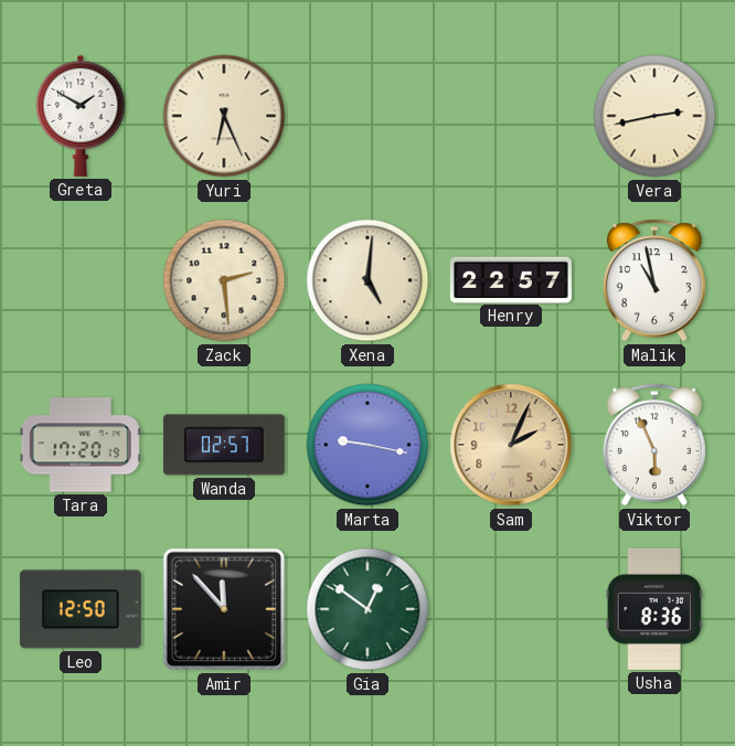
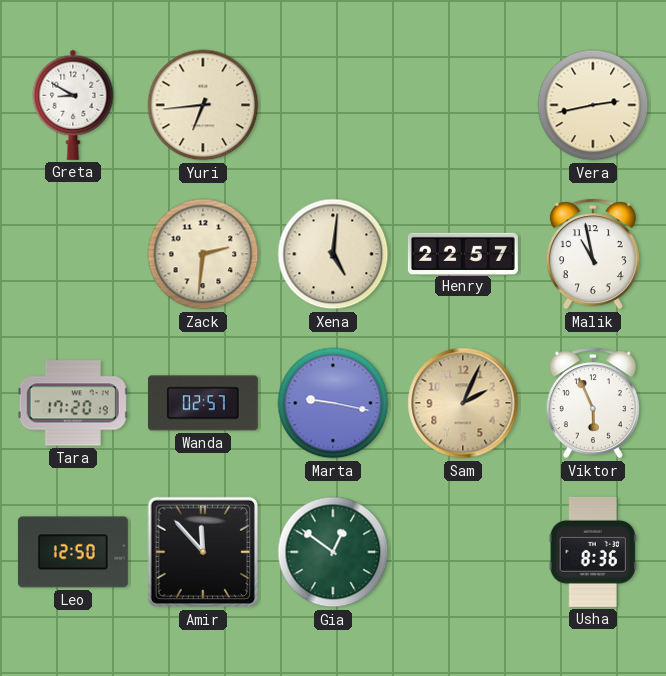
Greta: 1:50 -> 8:50 (73, 105)
Yuri: 6:26 -> 6:44 (203, 105)
Zack: 2:29 -> 2:31 (203, 254)
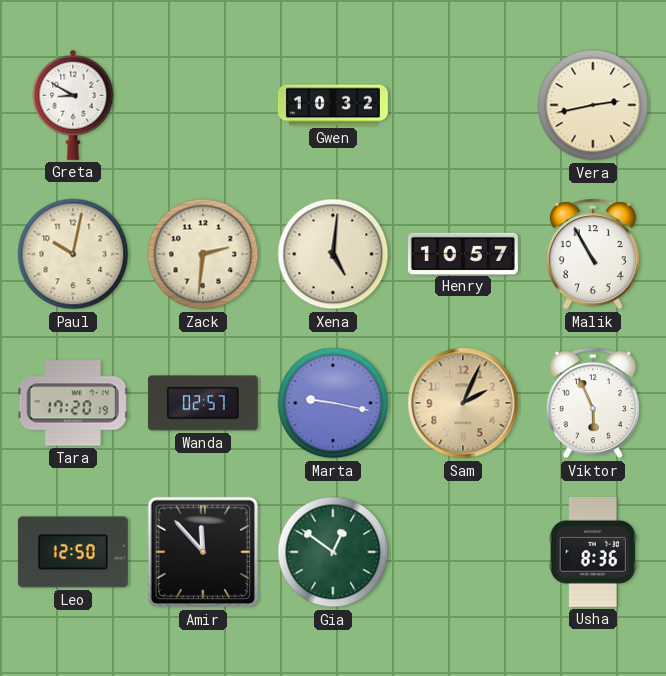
Yuri: 6:44 -> none (203, 105)
Gwen: none -> 10:32 (333, 105)
Paul: none -> 10:02 (73, 254)
Henry: 22:57 -> 10:57 (463, 253)
Malik: 10:58 -> 10:55 (593, 254)
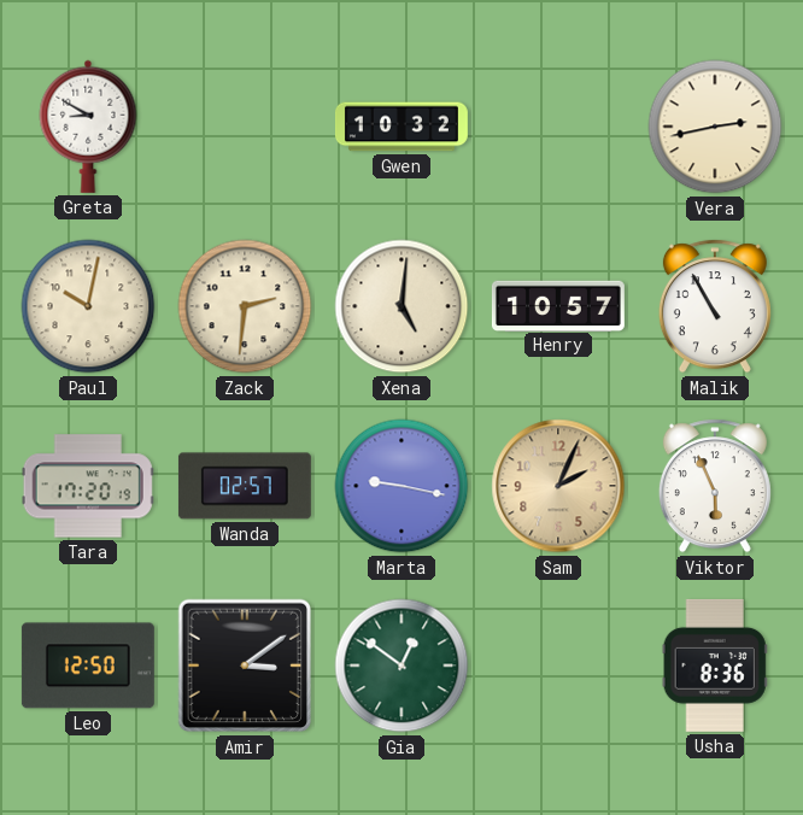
Amir: 11:53 -> 3:09 (245, 666)
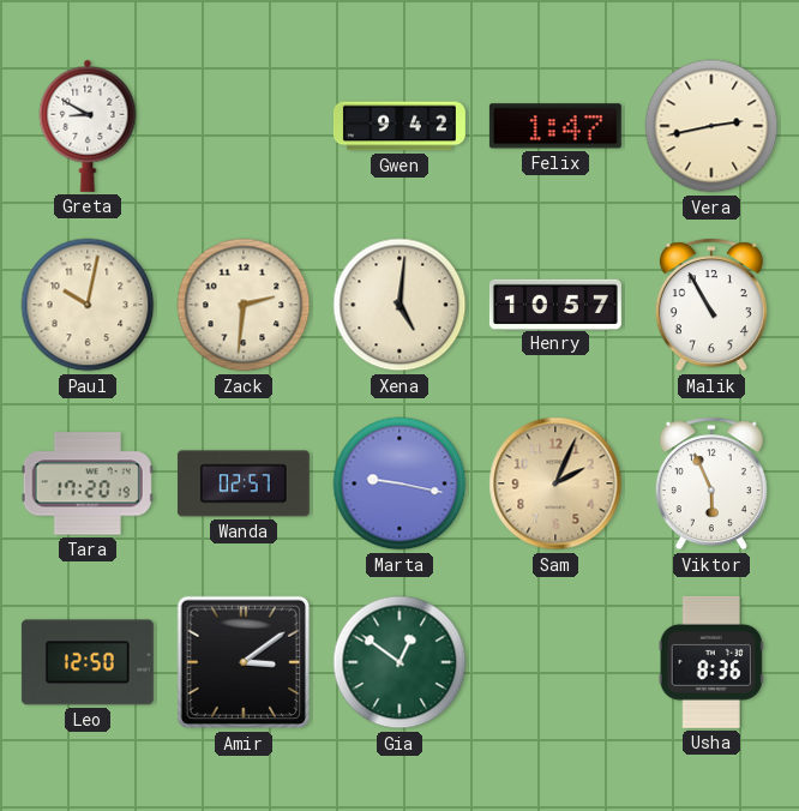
Gwen: 10:32 -> 9:42 (400, 126)
Felix: none -> 1:47 (555, 126)
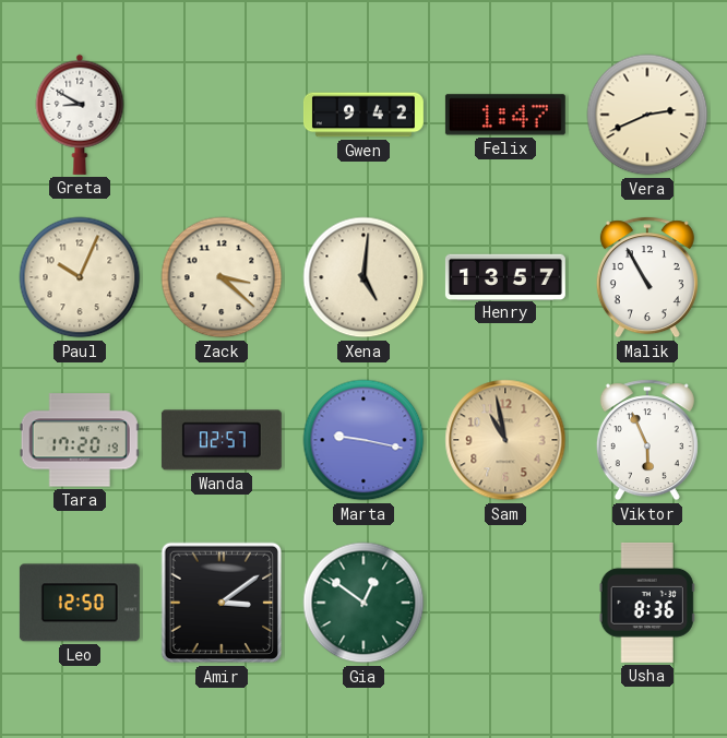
Vera: 2:43 -> 2:41 (647, 115)
Paul: 10:02 -> 10:04 (80, 277)
Zack: 2:31 -> 3:22 (222, 277)
Henry: 10:57 -> 13:57 (505, 276)
Sam: 2:04 -> 10:58 (505, 440)
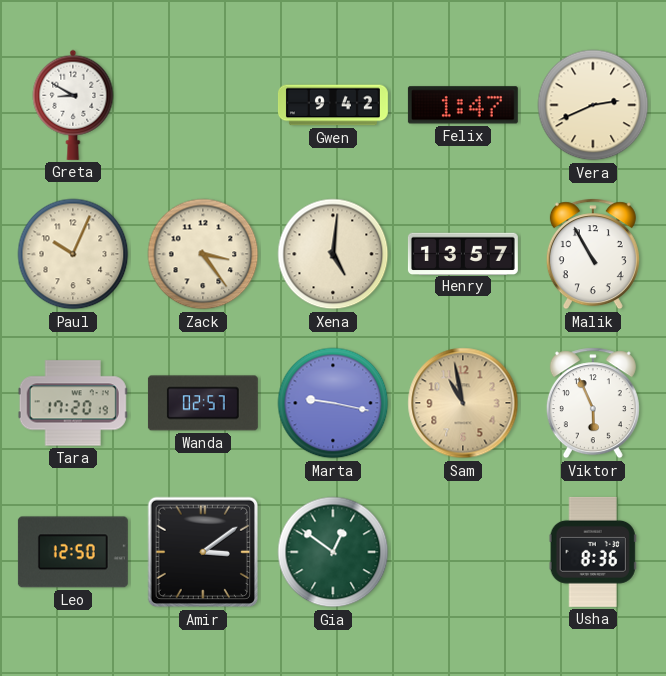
Zack: 3:22 -> 3:24 (203, 254)
